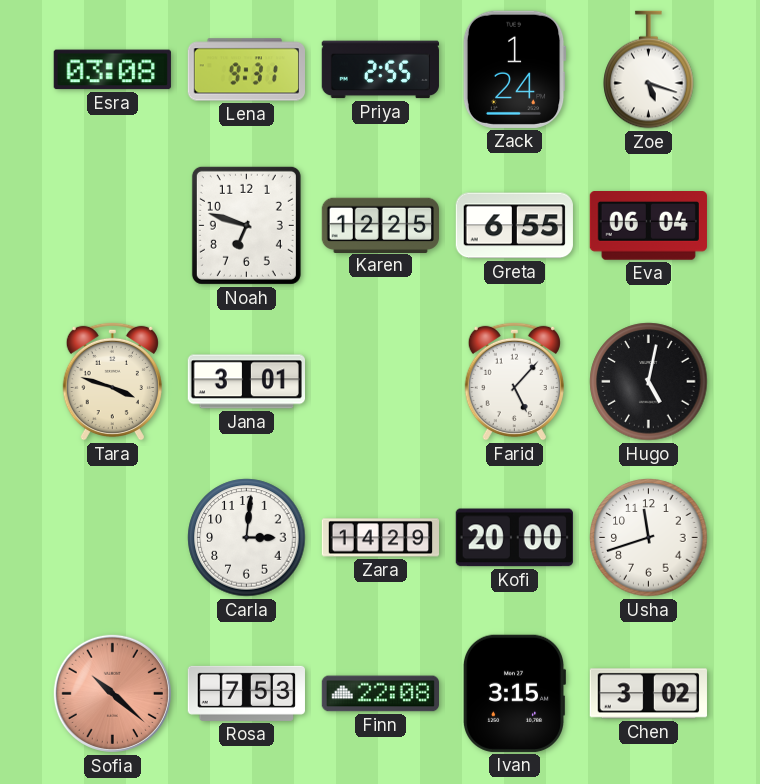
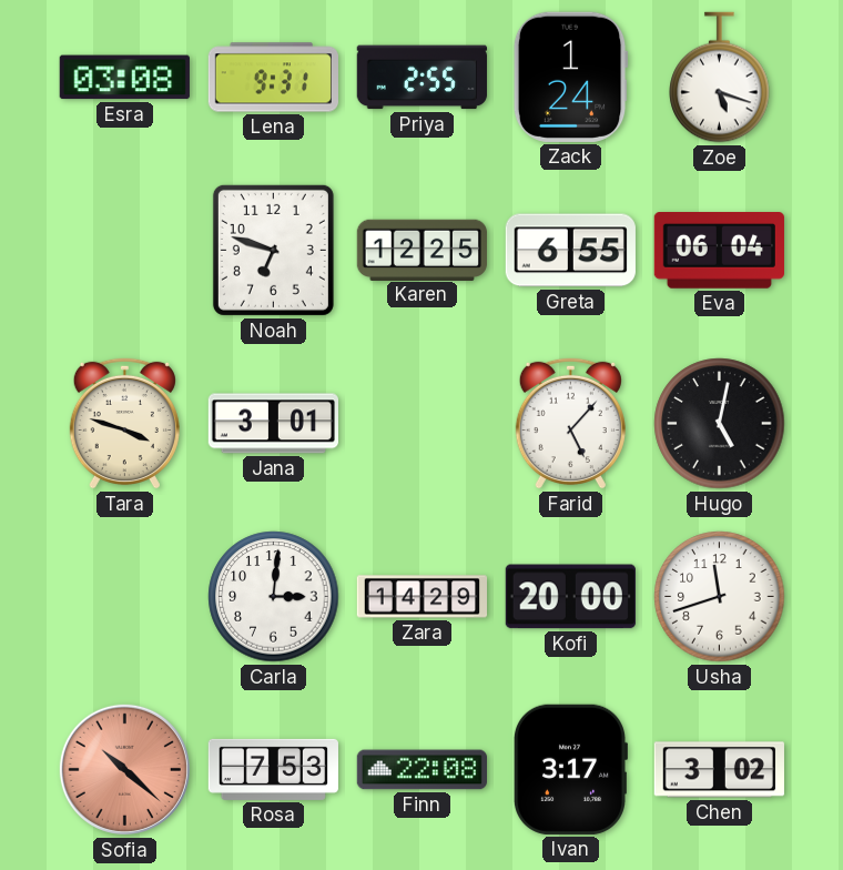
Ivan: 3:15 -> 3:17 (569, 769)
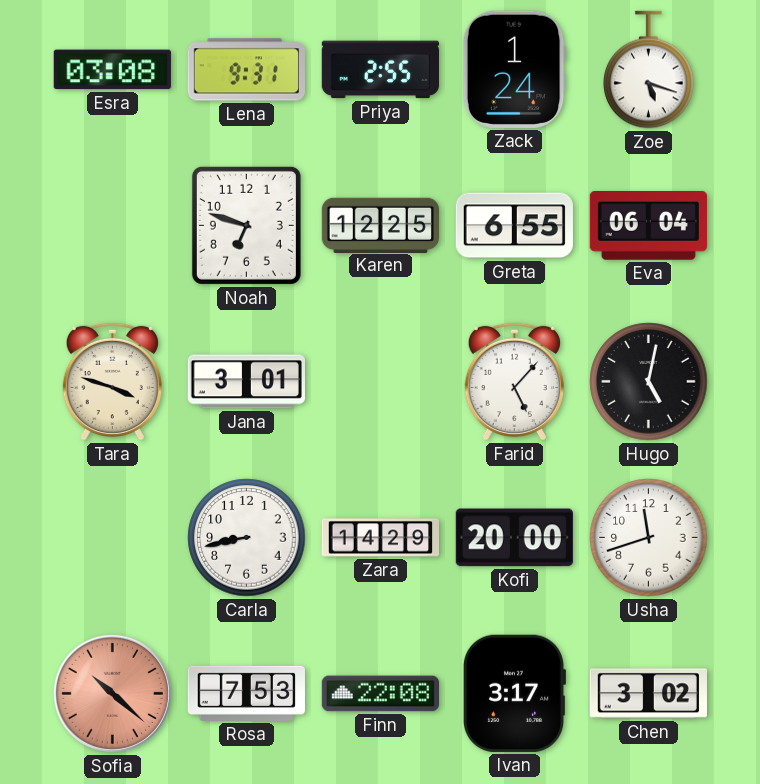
Carla: 3:01 -> 8:43 (247, 538)
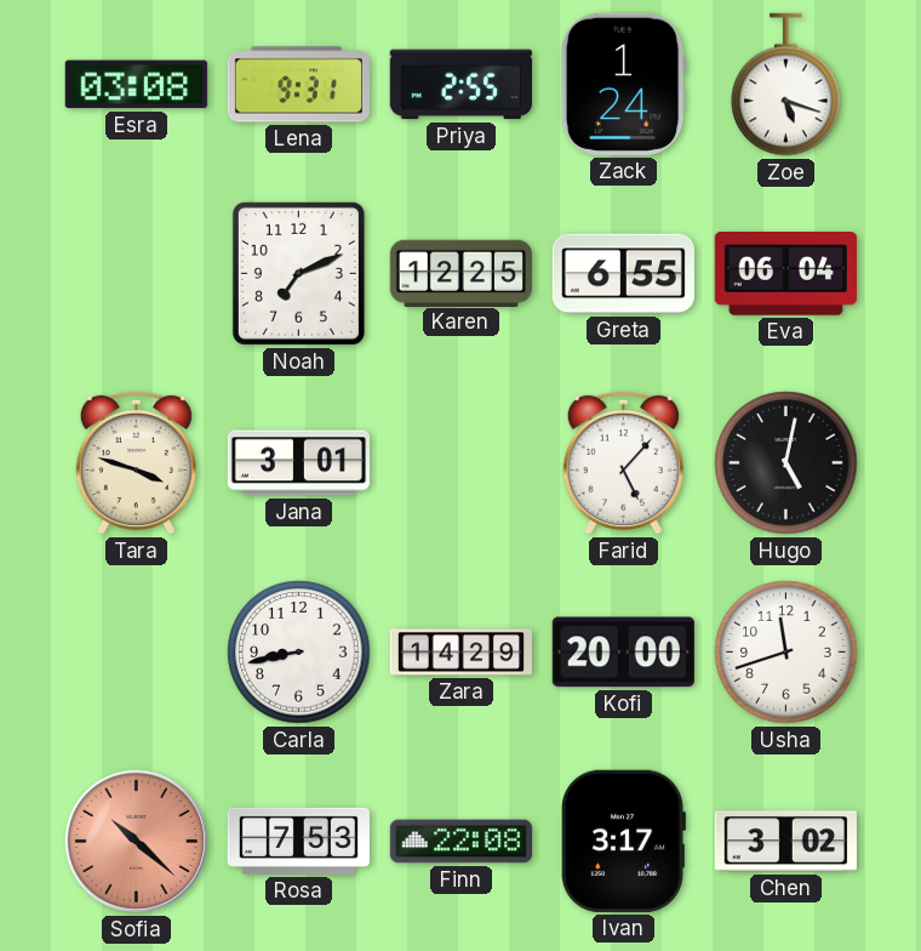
Noah: 6:48 -> 7:11 (298, 273)
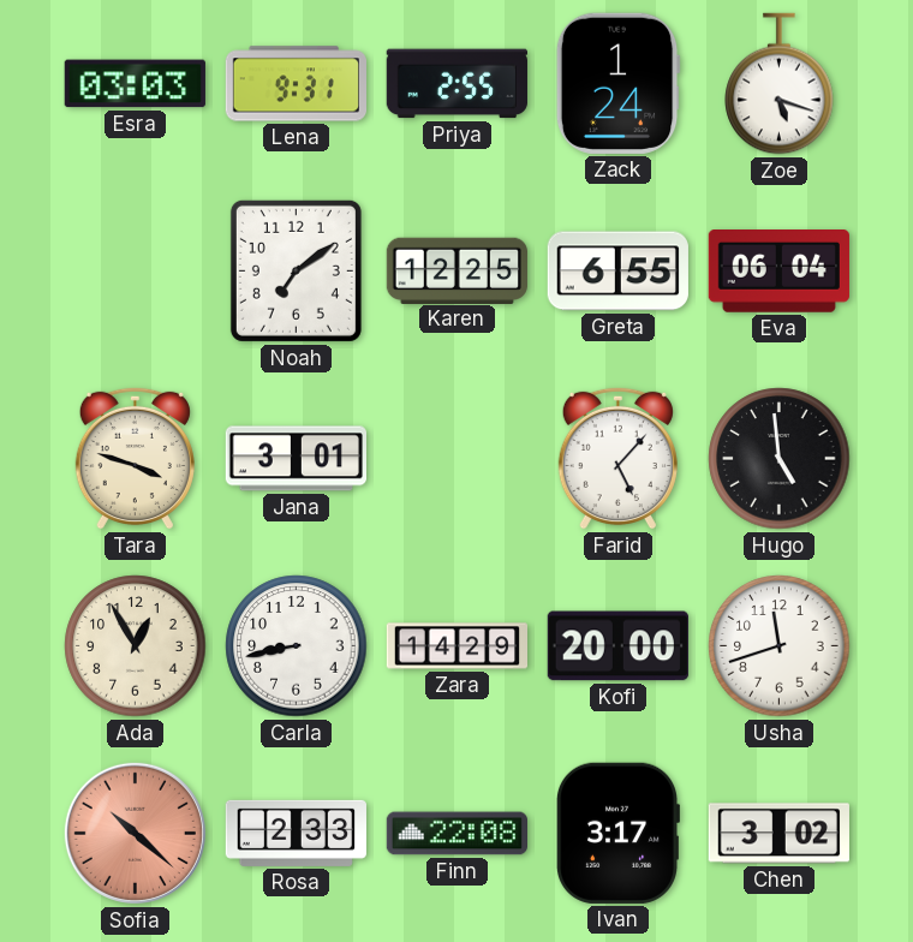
Esra: 03:08 -> 03:03 (135, 84)
Noah: 7:11 -> 7:09 (296, 270)
Hugo: 5:02 -> 4:59 (780, 459)
Ada: none -> 12:55 (136, 646)
Rosa: 7:53 -> 2:33 (296, 833)
